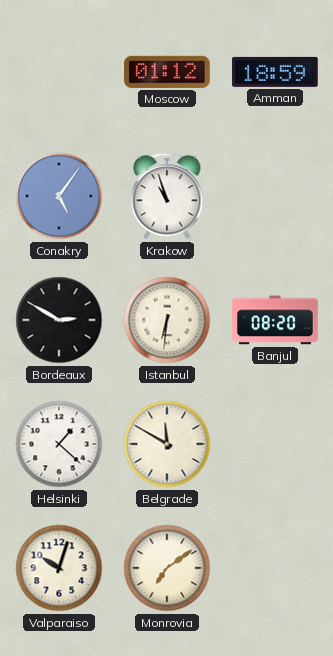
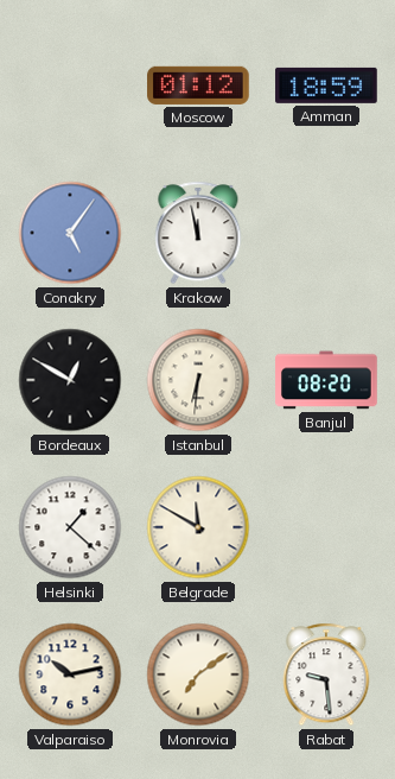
Krakow: 10:57 -> 11:58 (198, 233)
Bordeaux: 2:50 -> 12:50 (70, 380)
Valparaiso: 10:03 -> 10:13 (70, 674)
Rabat: none -> 9:29 (326, 674)
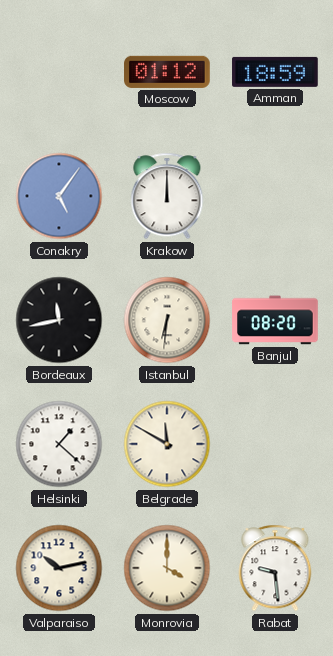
Krakow: 11:58 -> 12:00 (167, 196)
Bordeaux: 12:50 -> 11:43 (59, 320)
Monrovia: 7:09 -> 4:00 (167, 568)
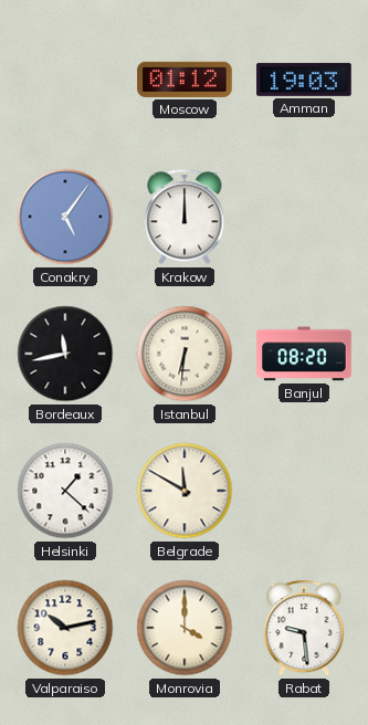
Amman: 18:59 -> 19:03 (304, 80)
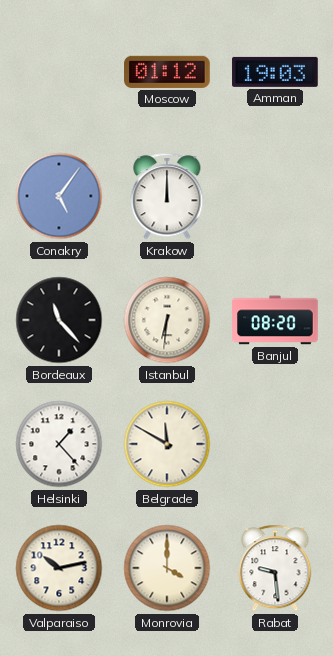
Bordeaux: 11:43 -> 11:23 (59, 320)
Helsinki: 1:22 -> 1:23 (59, 444)
